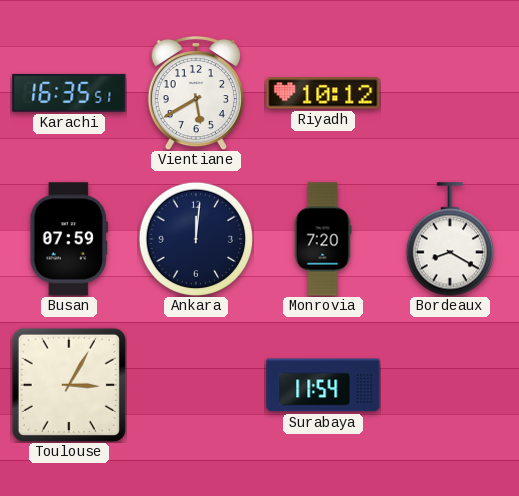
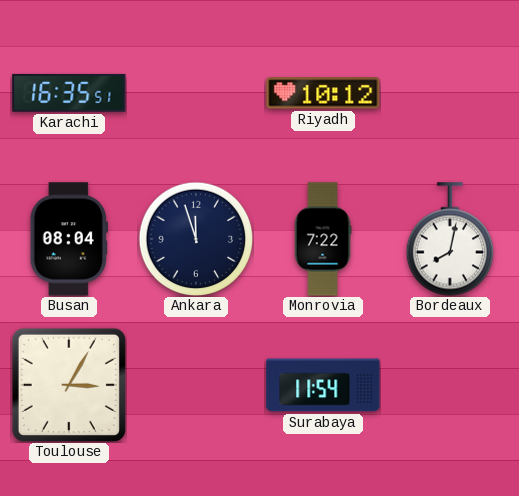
Vientiane: 5:40 -> none (196, 93)
Busan: 07:59 -> 08:04 (68, 239)
Ankara: 12:01 -> 11:57 (196, 239)
Monrovia: 7:20 -> 7:22 (323, 239)
Bordeaux: 8:20 -> 8:02 (449, 239)
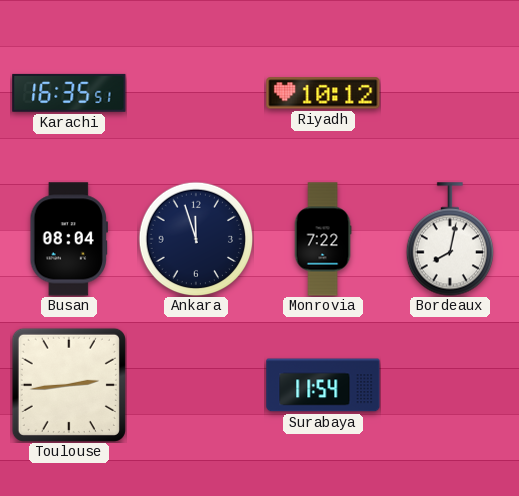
Toulouse: 3:05 -> 2:44 (69, 385)
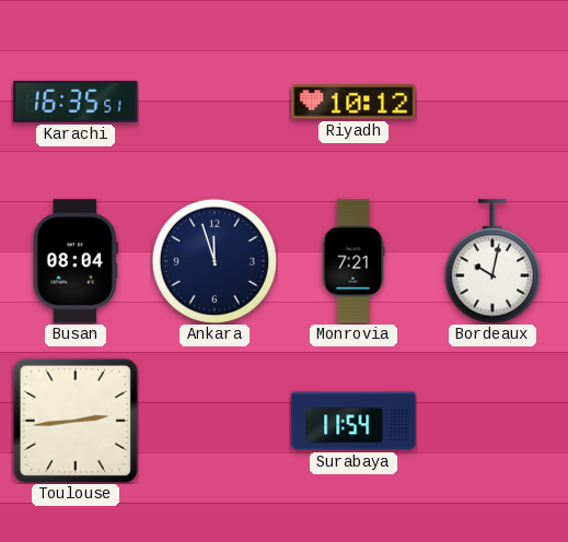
Monrovia: 7:22 -> 7:21 (353, 261)
Bordeaux: 8:02 -> 10:02 (491, 261)
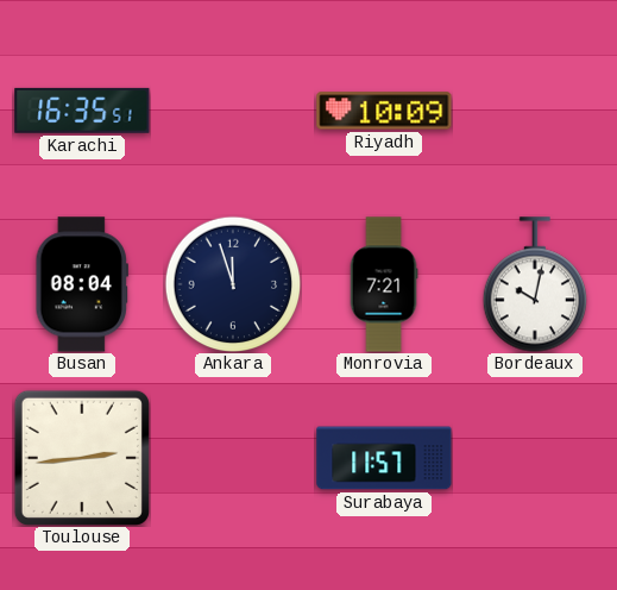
Riyadh: 10:12 -> 10:09 (384, 111)
Surabaya: 11:54 -> 11:57 (384, 458)
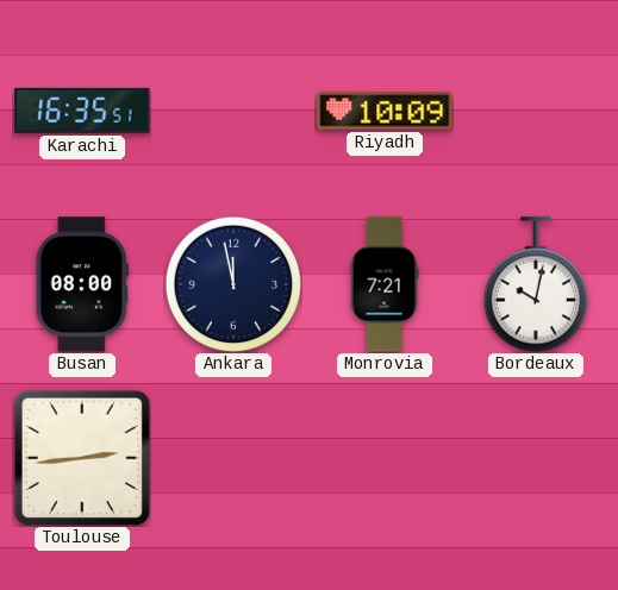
Busan: 08:04 -> 08:00 (81, 284)
Ankara: 11:57 -> 11:58 (233, 284)
Surabaya: 11:57 -> none (384, 458)
